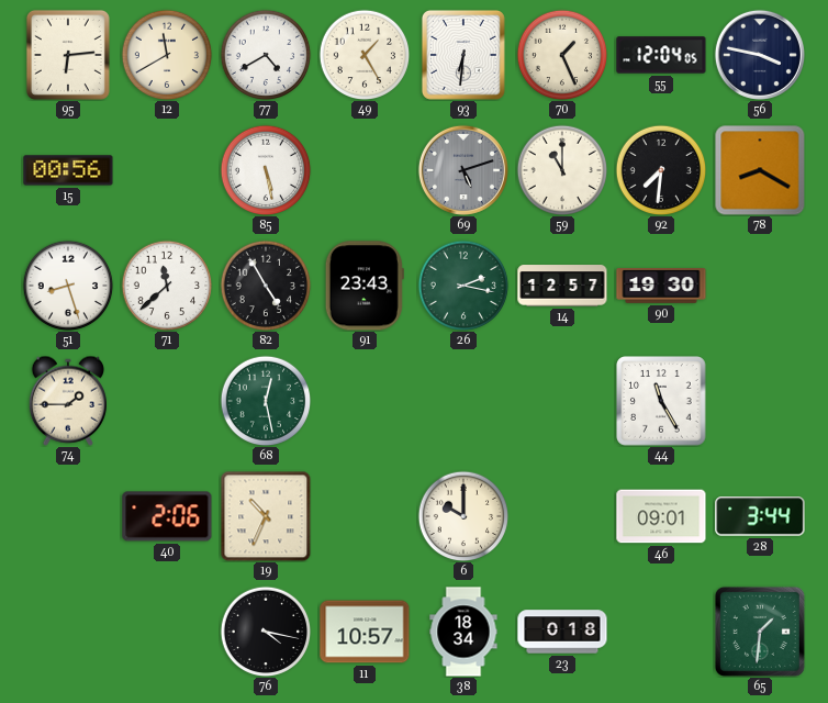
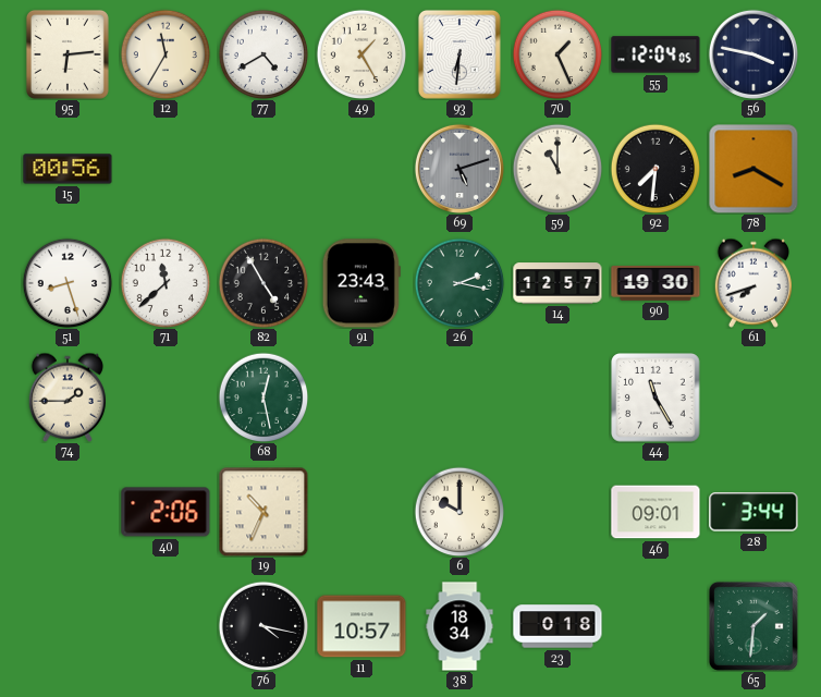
12: 11:40 -> 11:35 (166, 54)
85: 5:28 -> none (266, 170)
61: none -> 7:42 (752, 283)
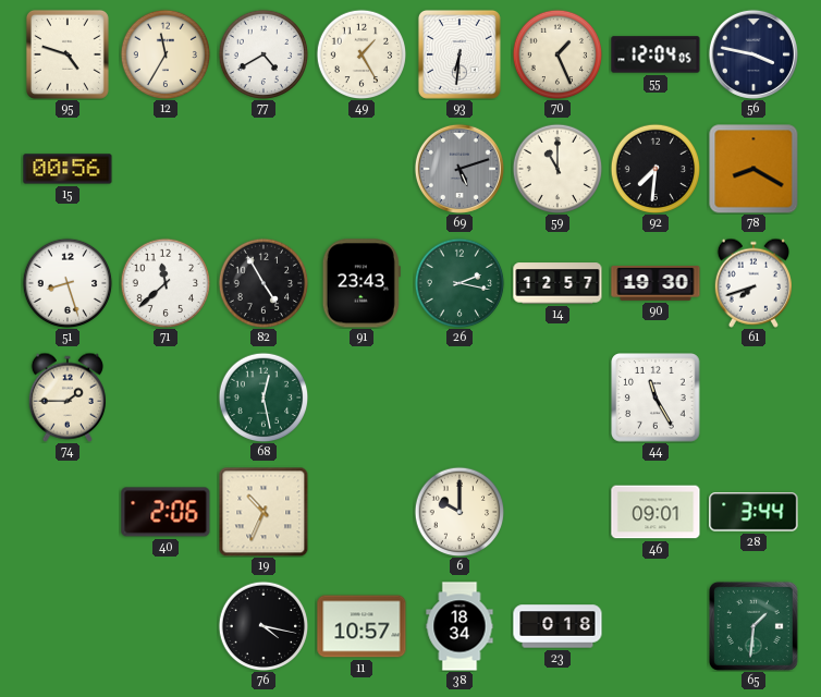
95: 6:14 -> 4:48 (68, 54)
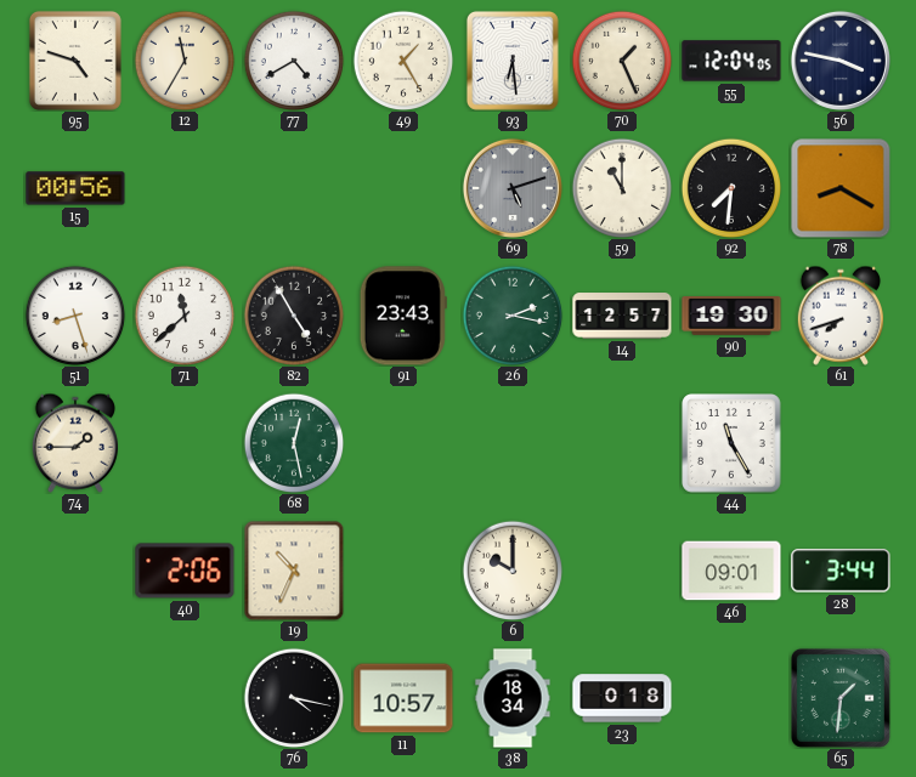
93: 6:31 -> 6:29 (513, 61)
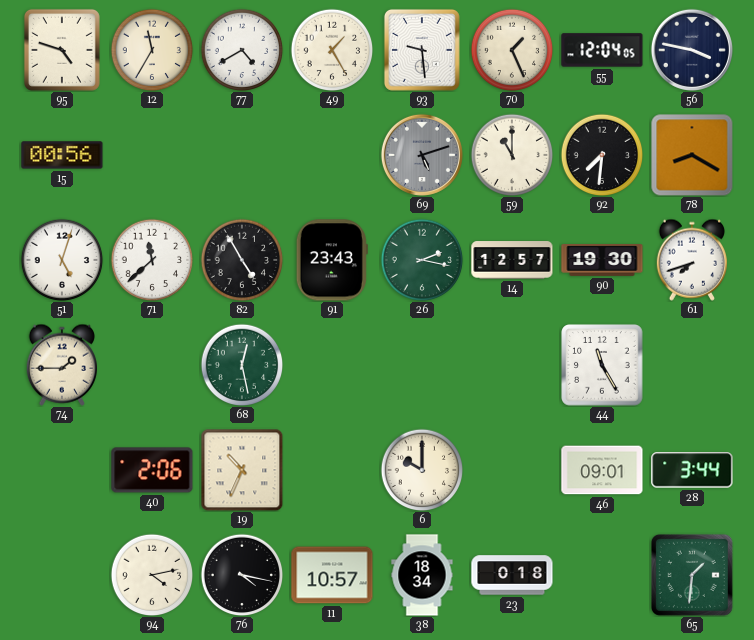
93: 6:29 -> 9:29 (422, 50)
51: 8:27 -> 5:03 (62, 260)
94: none -> 4:13 (152, 575)
